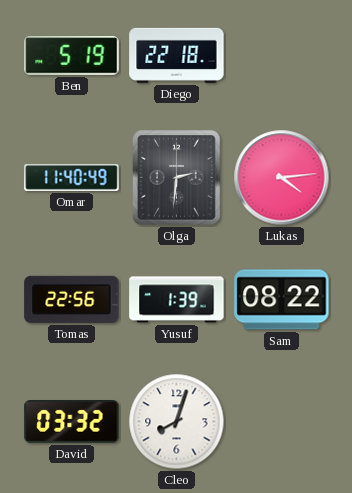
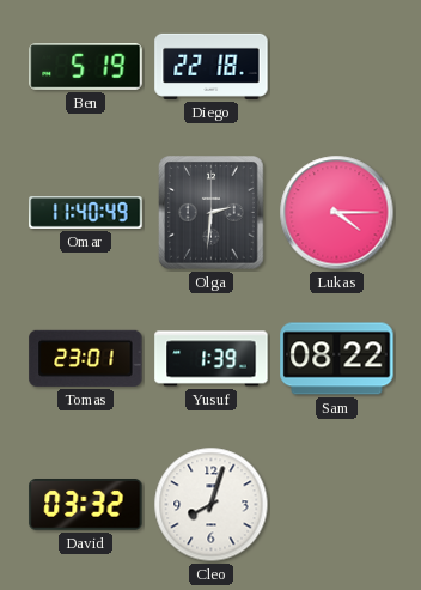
Lukas: 4:14 -> 4:15 (337, 213)
Tomas: 22:56 -> 23:01 (86, 358)
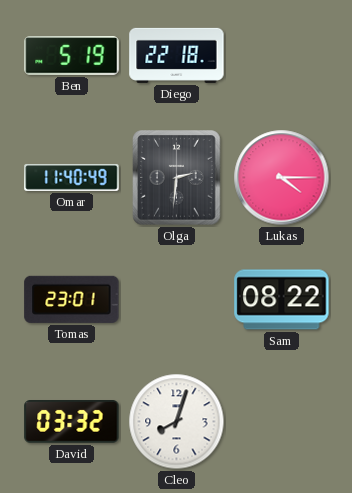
Yusuf: 1:39 -> none (212, 359)
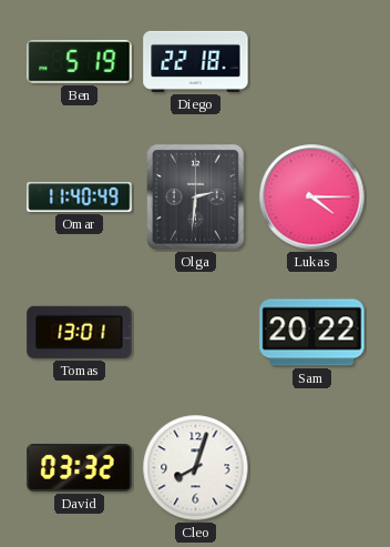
Tomas: 23:01 -> 13:01 (80, 332)
Sam: 08:22 -> 20:22 (312, 333)
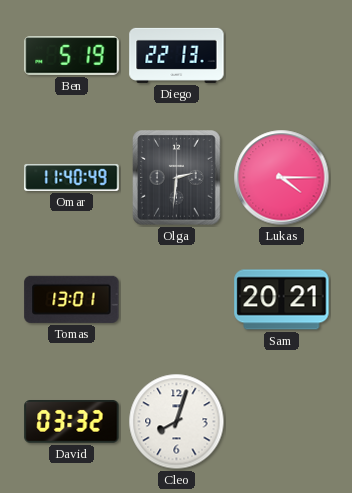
Diego: 22:18 -> 22:13 (177, 55)
Sam: 20:22 -> 20:21 (282, 300)
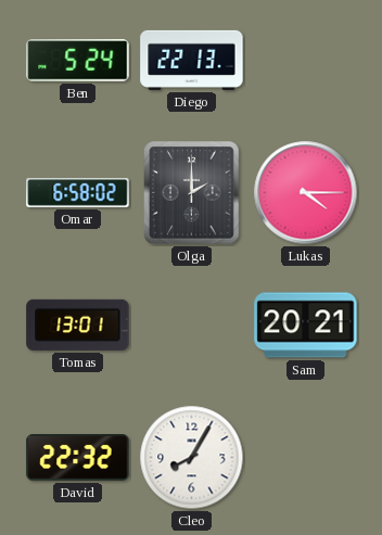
Ben: 5:19 -> 5:24 (78, 61)
Omar: 11:40 -> 6:58 (78, 192)
Olga: 2:31 -> 2:00 (192, 193)
David: 03:32 -> 22:32 (78, 458)
Cleo: 8:03 -> 8:05 (192, 458)
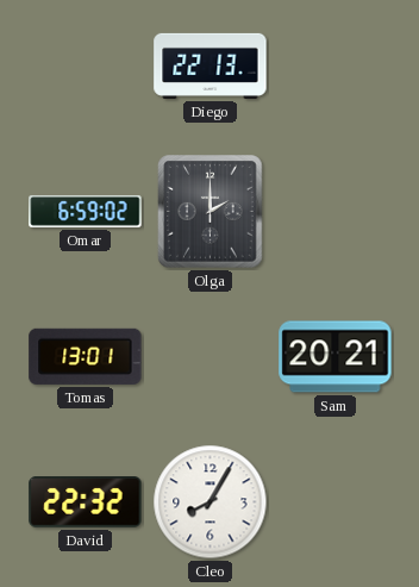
Ben: 5:24 -> none (78, 61)
Omar: 6:58 -> 6:59 (86, 211)
Lukas: 4:15 -> none (306, 193)
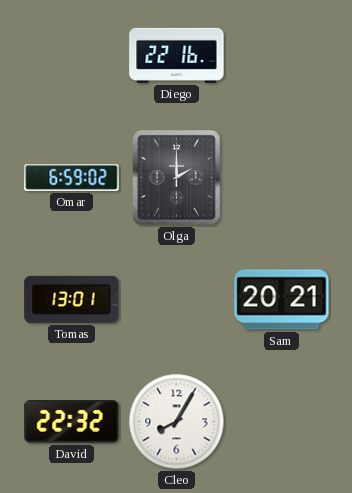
Diego: 22:13 -> 22:16 (177, 55)
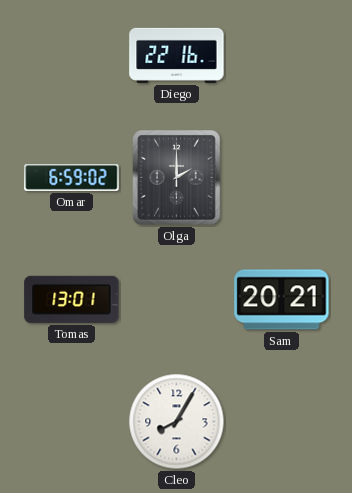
David: 22:32 -> none (72, 422)
